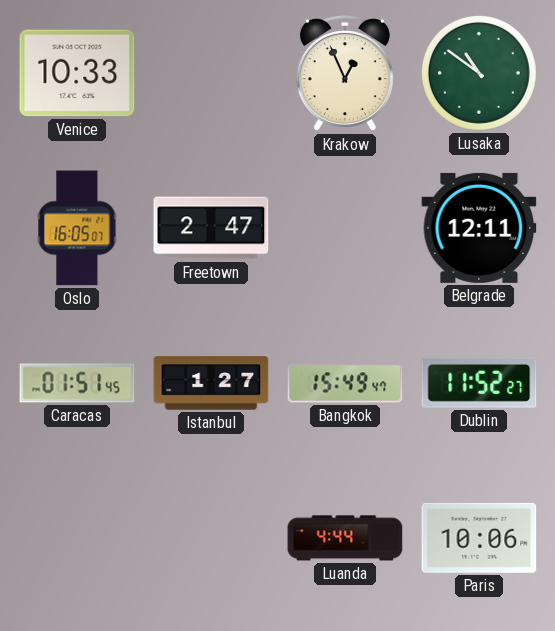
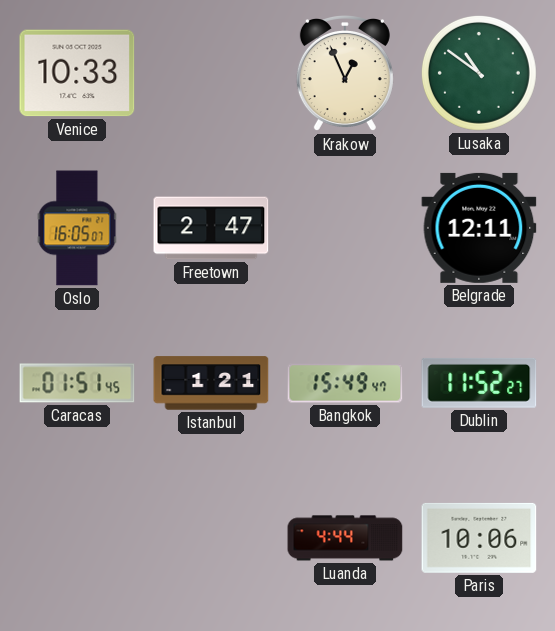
Istanbul: 1:27 -> 1:21 (211, 383)
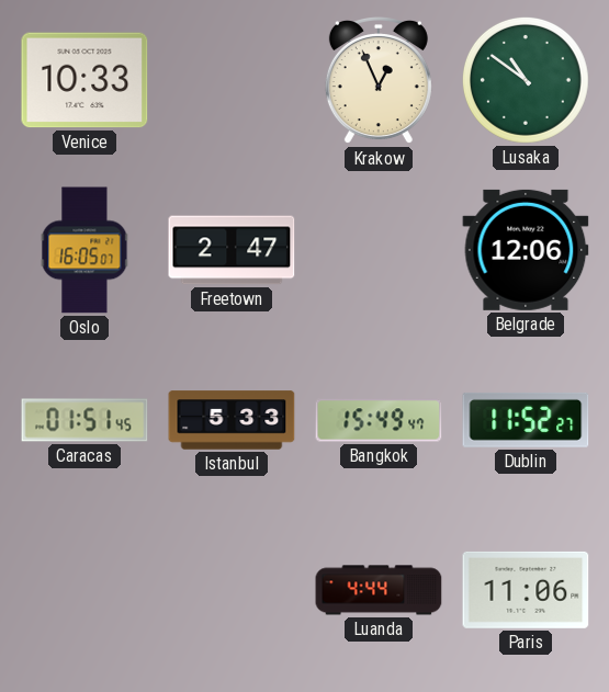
Belgrade: 12:11 -> 12:06 (526, 250)
Istanbul: 1:21 -> 5:33 (232, 420)
Paris: 10:06 -> 11:06 (526, 590)
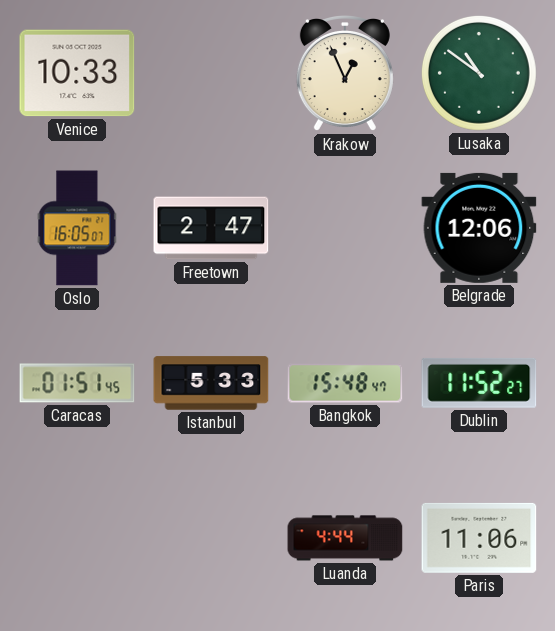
Bangkok: 15:49 -> 15:48 (345, 383)
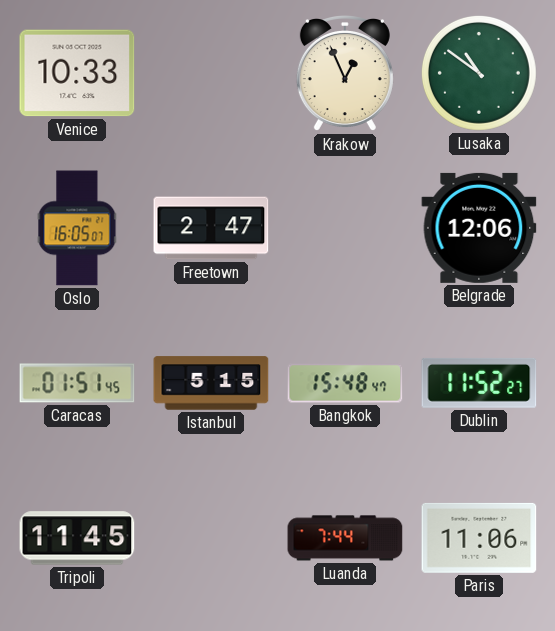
Istanbul: 5:33 -> 5:15 (211, 383)
Tripoli: none -> 11:45 (77, 538)
Luanda: 4:44 -> 7:44 (345, 538)
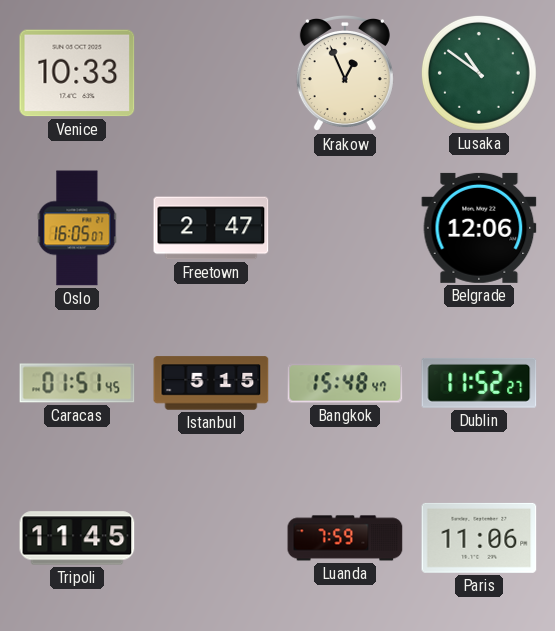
Luanda: 7:44 -> 7:59 (345, 538)
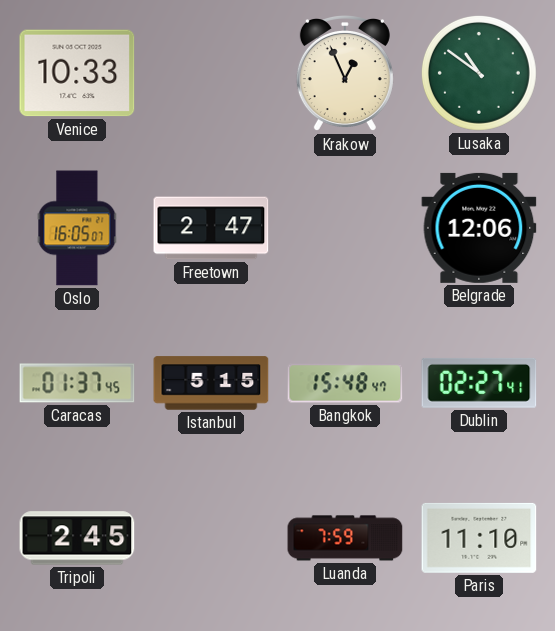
Caracas: 01:51 -> 01:37 (77, 383)
Dublin: 11:52 -> 02:27 (479, 383)
Tripoli: 11:45 -> 2:45 (77, 538)
Paris: 11:06 -> 11:10 (479, 538)
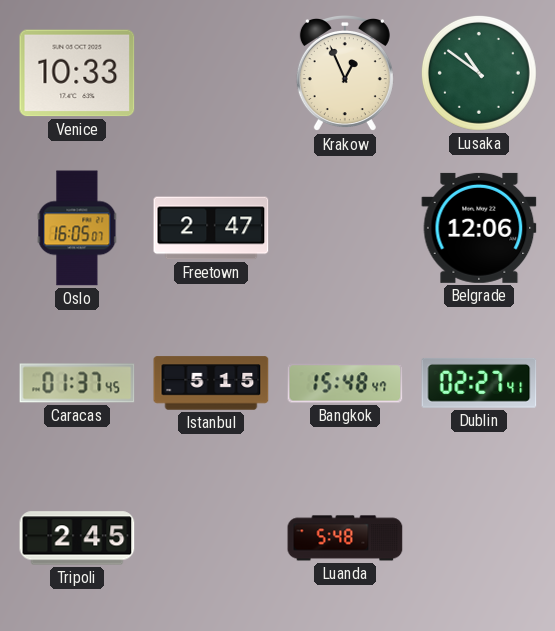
Luanda: 7:59 -> 5:48 (345, 538)
Paris: 11:10 -> none (479, 538)
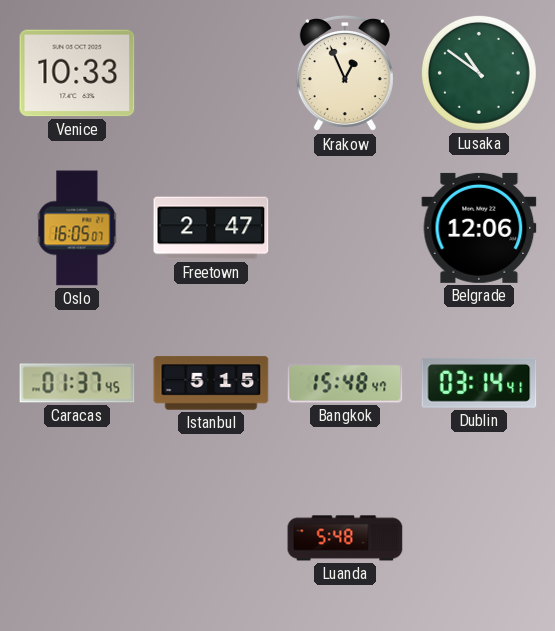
Dublin: 02:27 -> 03:14 (479, 383)
Tripoli: 2:45 -> none (77, 538)
